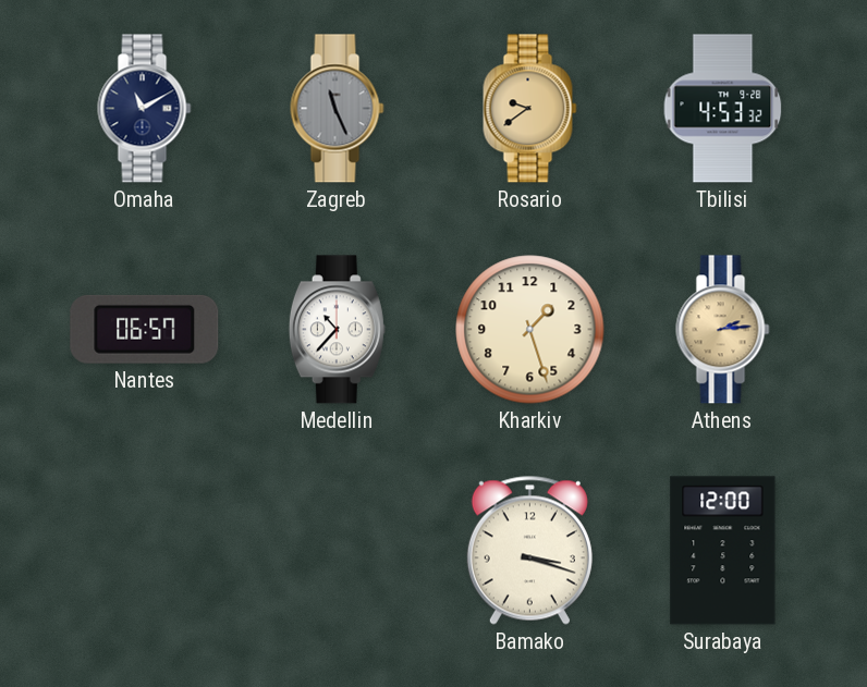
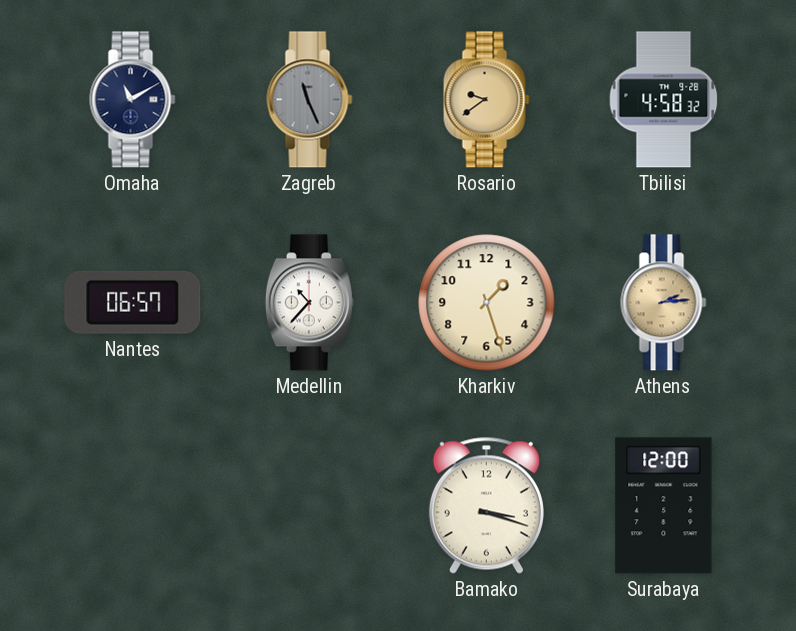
Tbilisi: 4:53 -> 4:58 (664, 100)
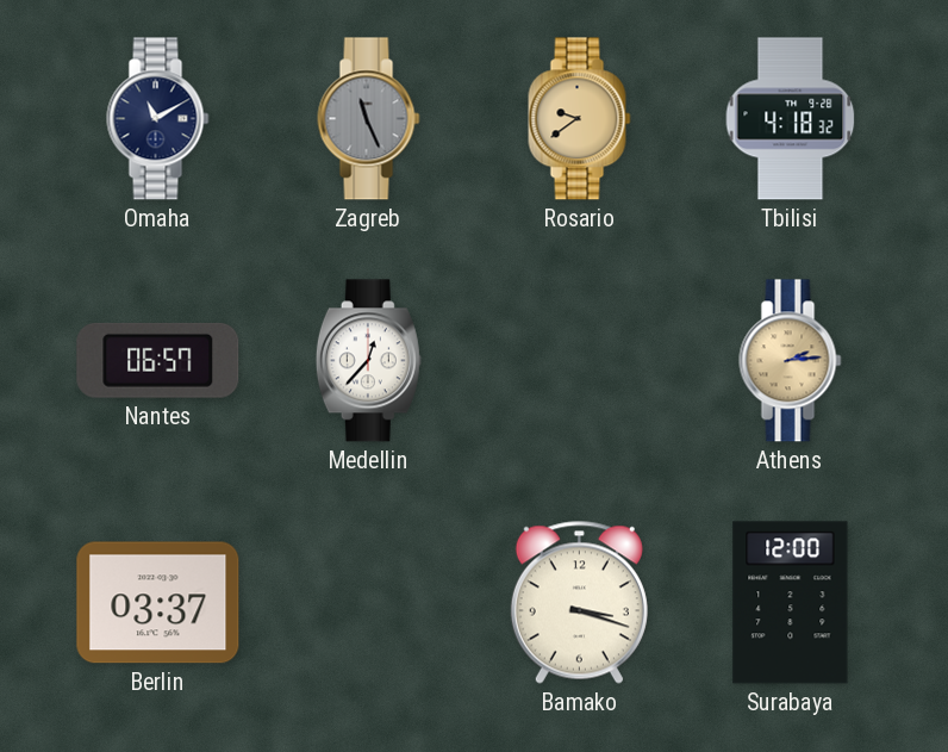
Tbilisi: 4:58 -> 4:18 (791, 119)
Medellin: 10:37 -> 12:37 (368, 361)
Kharkiv: 1:27 -> none (487, 303)
Berlin: none -> 03:37 (158, 603)
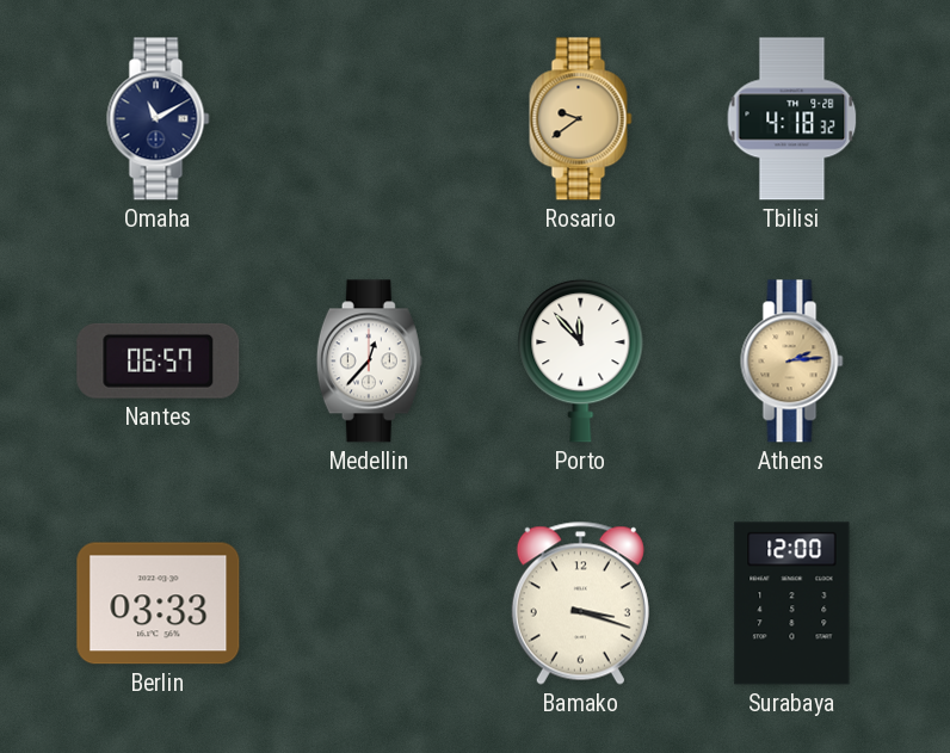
Zagreb: 11:26 -> none (369, 119)
Porto: none -> 11:53 (581, 360)
Berlin: 03:37 -> 03:33 (159, 604)
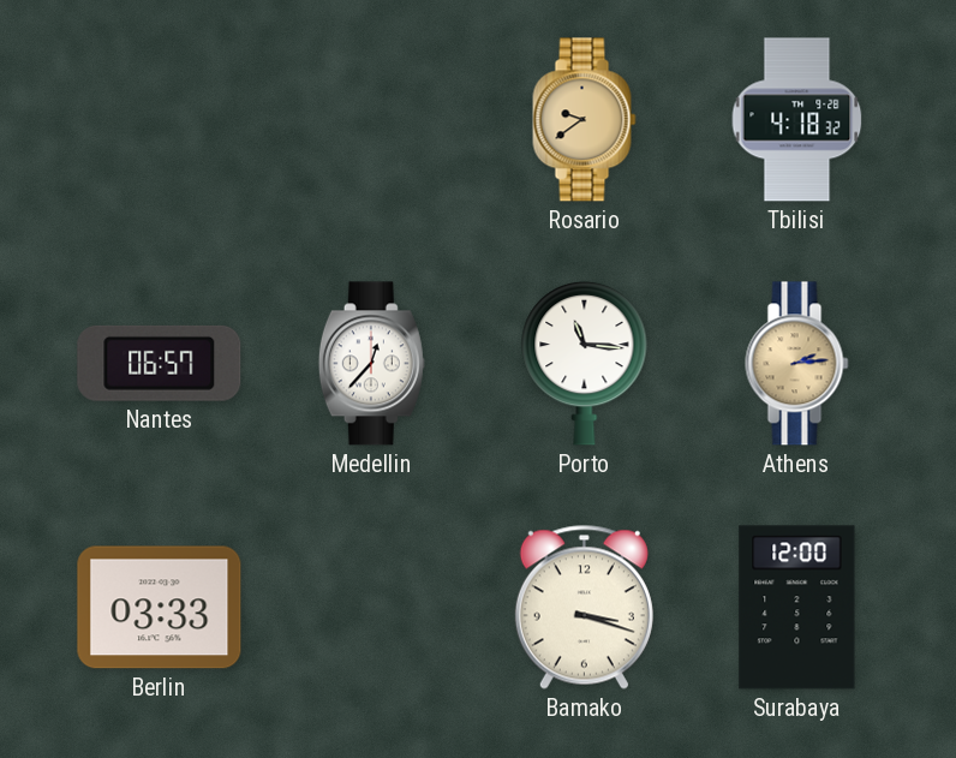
Omaha: 11:10 -> none (159, 119)
Porto: 11:53 -> 11:16 (585, 363)
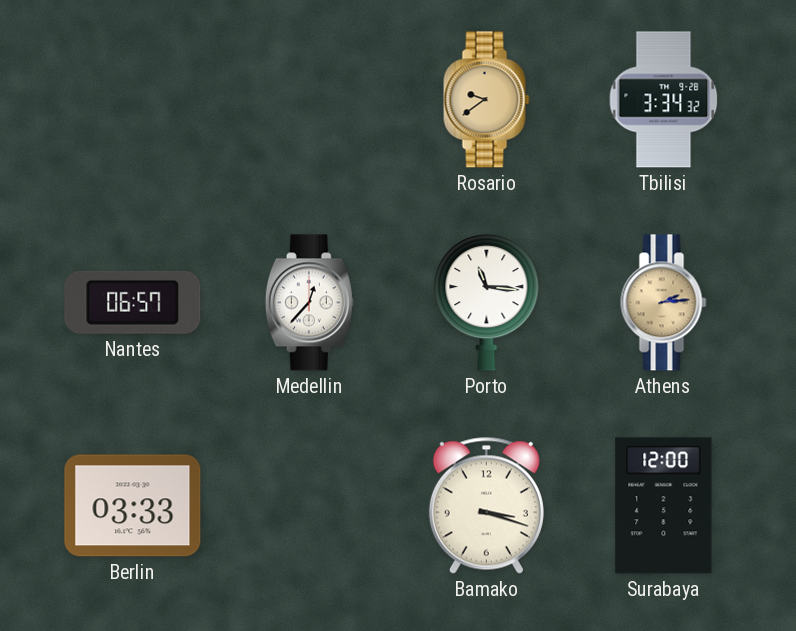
Tbilisi: 4:18 -> 3:34 (664, 100)
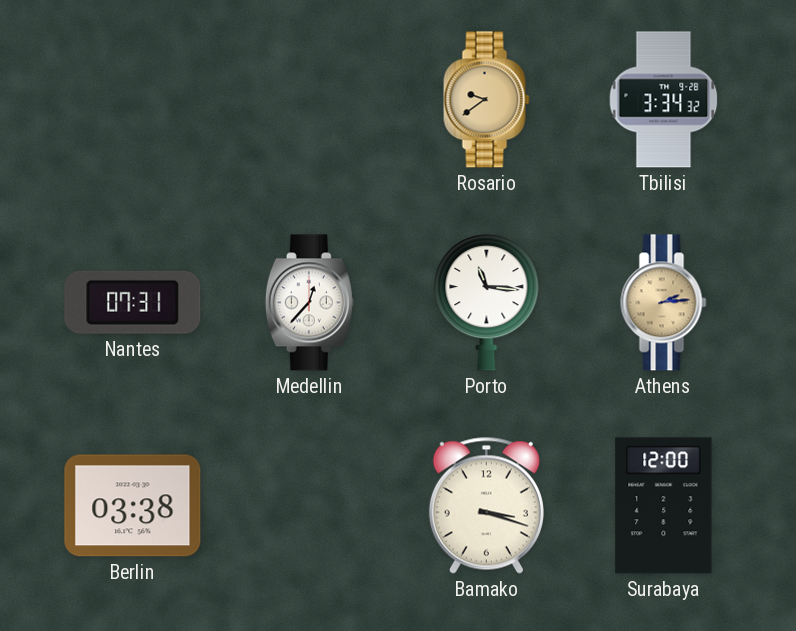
Nantes: 06:57 -> 07:31 (133, 302)
Berlin: 03:33 -> 03:38 (133, 506)
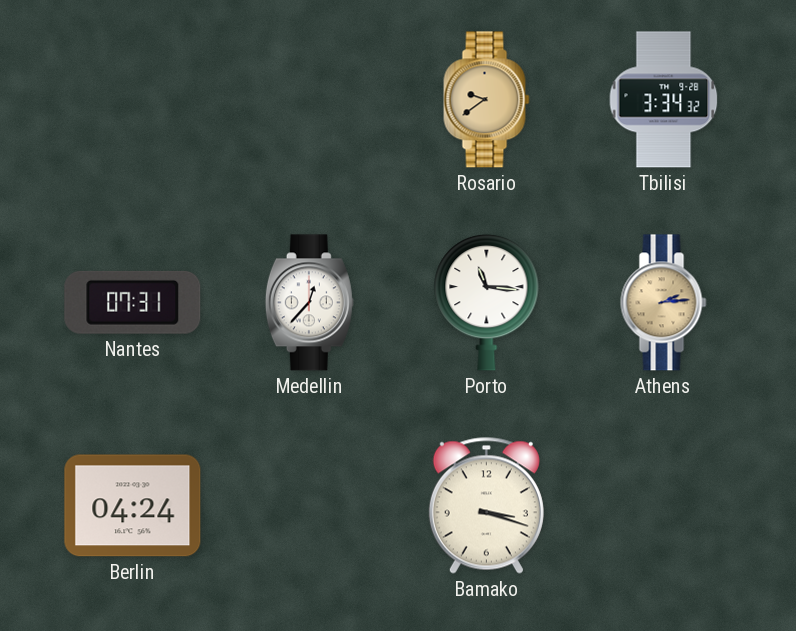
Berlin: 03:38 -> 04:24 (133, 506)
Surabaya: 12:00 -> none (664, 506)
